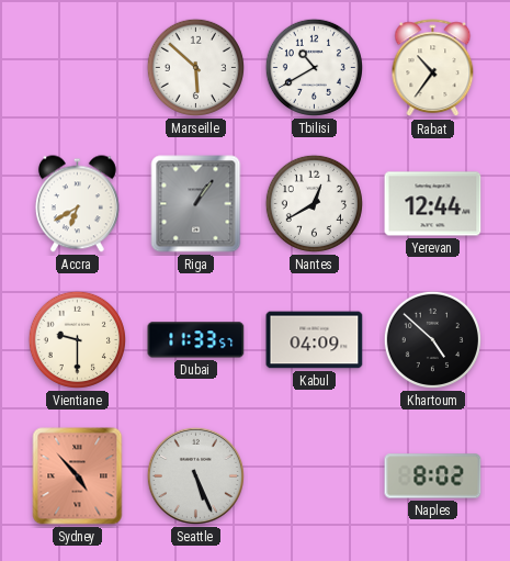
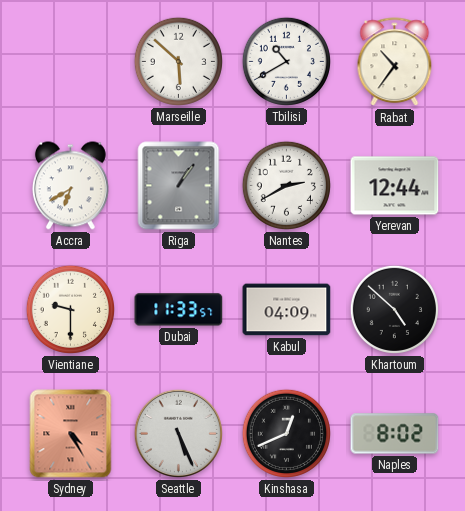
Nantes: 12:40 -> 2:40 (286, 185)
Sydney: 4:53 -> 4:25 (71, 434)
Kinshasa: none -> 12:41 (286, 433)
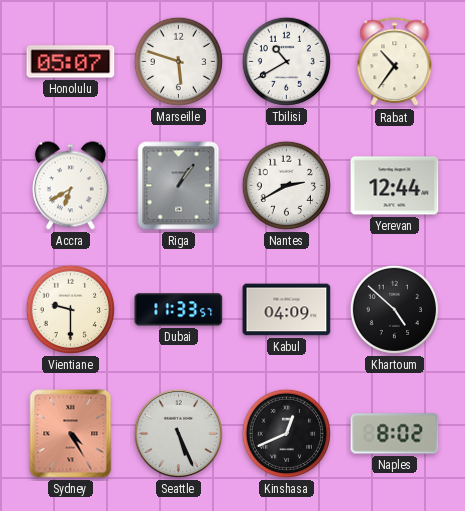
Honolulu: none -> 05:07 (71, 62)
Marseille: 5:52 -> 5:48 (178, 61)
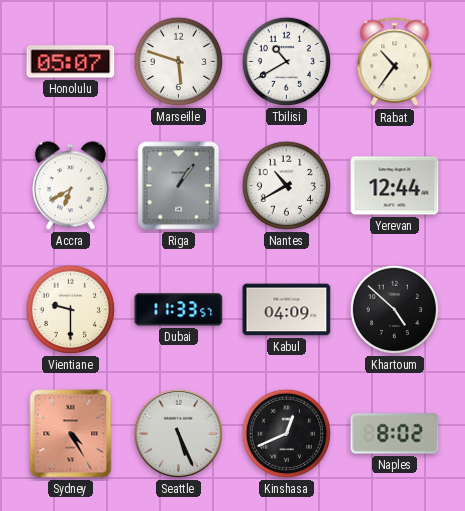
Nantes: 2:40 -> 10:40 (286, 185)
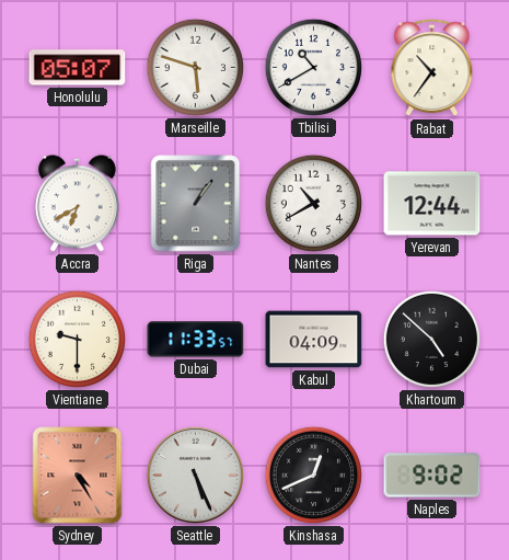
Naples: 8:02 -> 9:02 (432, 476)
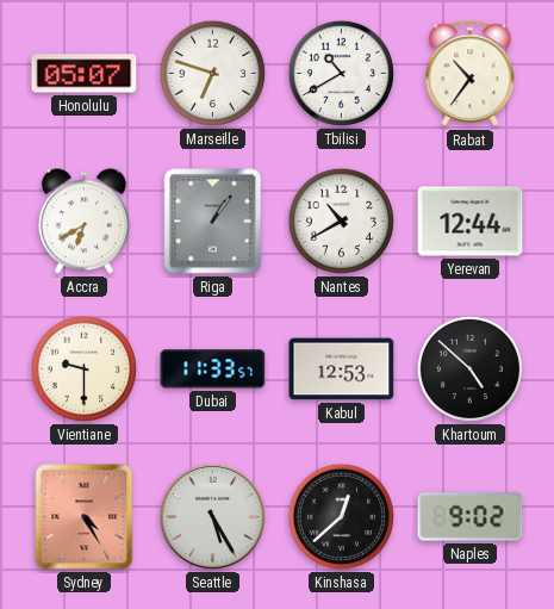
Marseille: 5:48 -> 6:48 (212, 73)
Kabul: 04:09 -> 12:53 (342, 369)
Seattle: 5:26 -> 5:25 (212, 516)
Kinshasa: 12:41 -> 12:38 (341, 516)
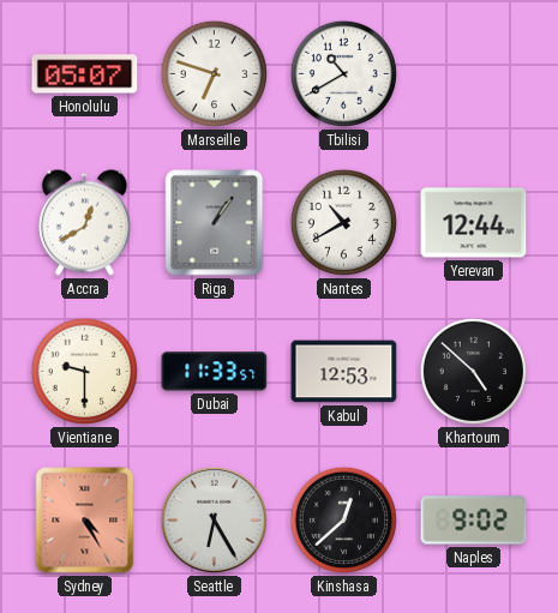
Rabat: 10:36 -> none (471, 74)
Accra: 6:40 -> 12:40 (84, 223)
Seattle: 5:25 -> 6:25 (214, 519)
